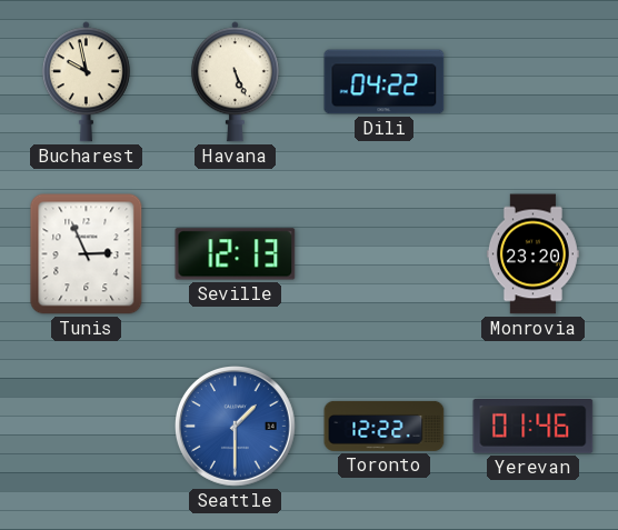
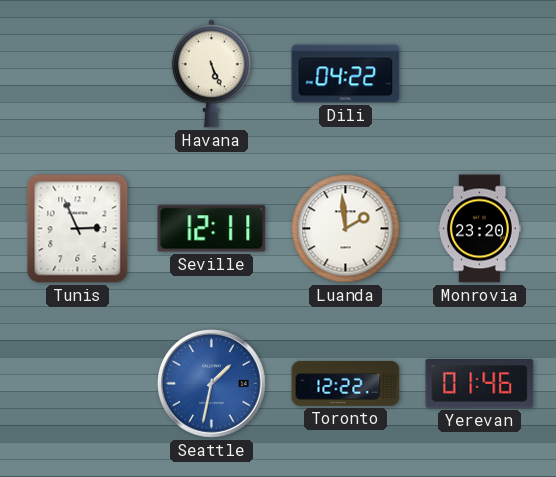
Bucharest: 9:58 -> none (86, 82)
Seville: 12:13 -> 12:11 (212, 229)
Luanda: none -> 1:59 (346, 229)
Seattle: 1:30 -> 1:32 (212, 384)
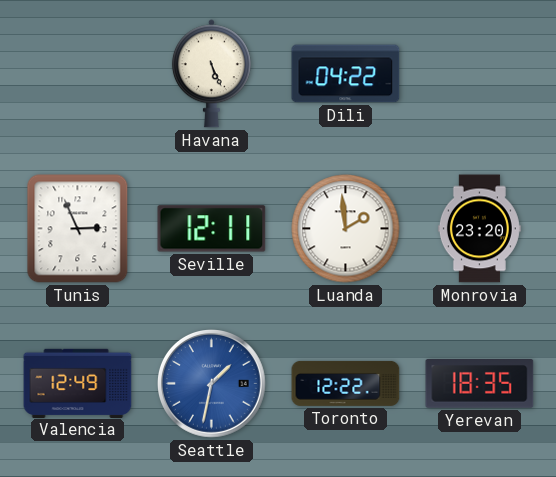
Valencia: none -> 12:49 (78, 383)
Yerevan: 01:46 -> 18:35 (480, 384)
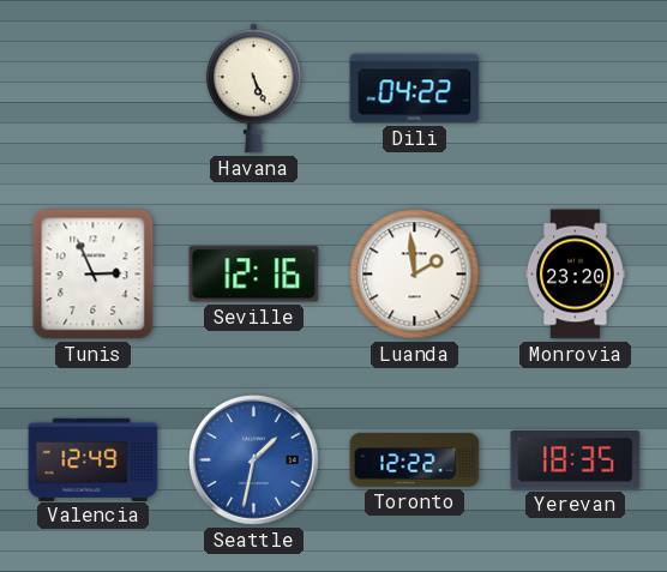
Seville: 12:11 -> 12:16 (254, 275)
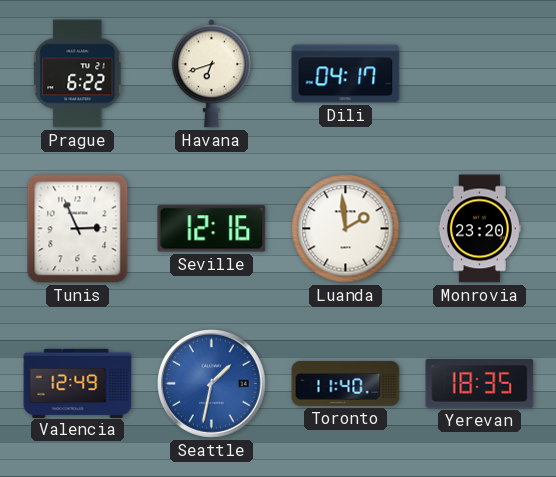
Prague: none -> 6:22 (78, 74)
Havana: 5:26 -> 6:42 (211, 74)
Dili: 04:22 -> 04:17 (346, 74)
Toronto: 12:22 -> 11:40 (346, 383)
